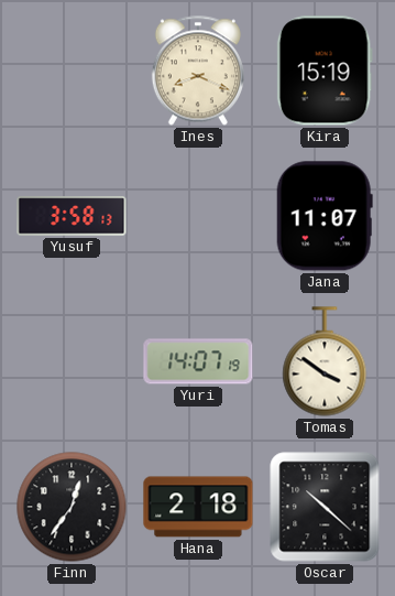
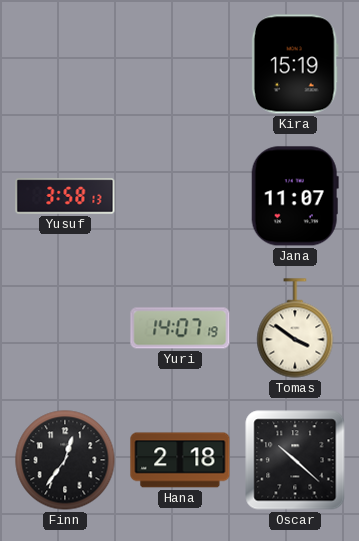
Ines: 8:19 -> none (198, 71)
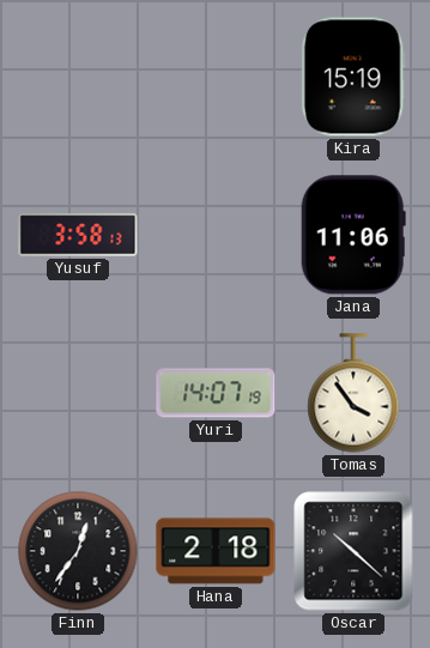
Jana: 11:07 -> 11:06 (353, 235)
Tomas: 3:51 -> 3:54 (353, 393)
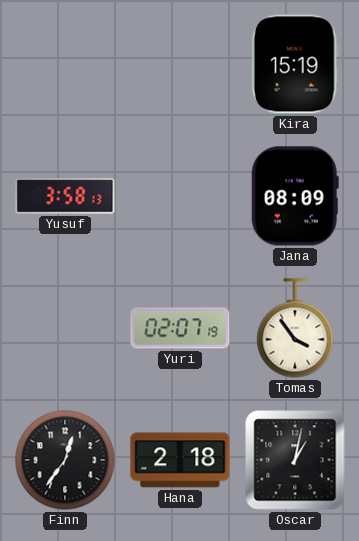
Jana: 11:06 -> 08:09 (295, 196)
Yuri: 14:07 -> 02:07 (180, 328)
Oscar: 10:22 -> 1:02 (295, 460)
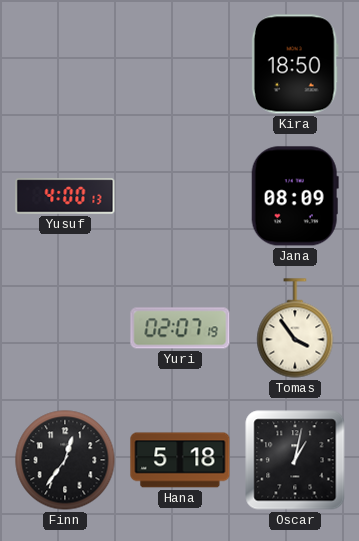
Kira: 15:19 -> 18:50 (295, 64)
Yusuf: 3:58 -> 4:00 (65, 196)
Hana: 2:18 -> 5:18 (180, 460)
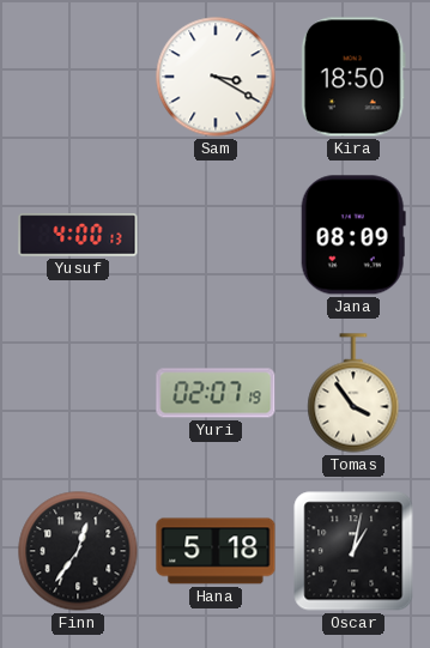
Sam: none -> 3:20 (216, 77)
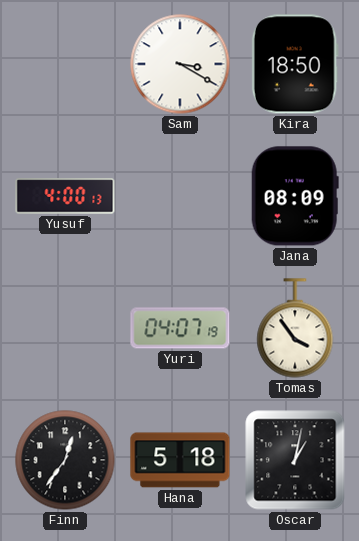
Yuri: 02:07 -> 04:07 (180, 328)
